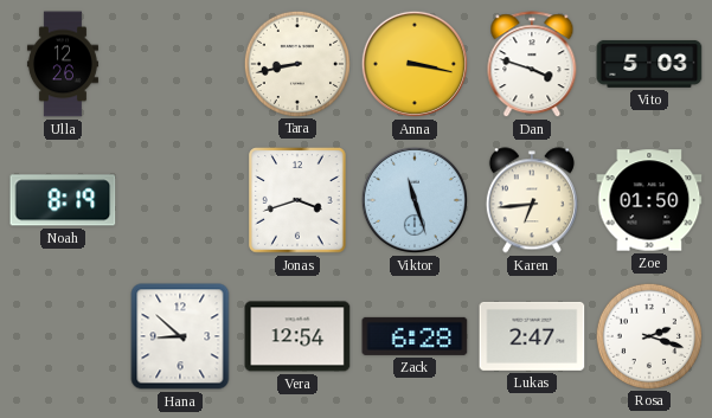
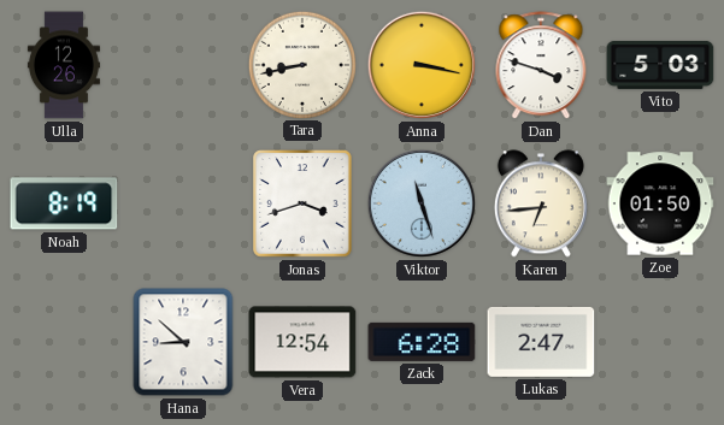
Rosa: 2:18 -> none (648, 335)
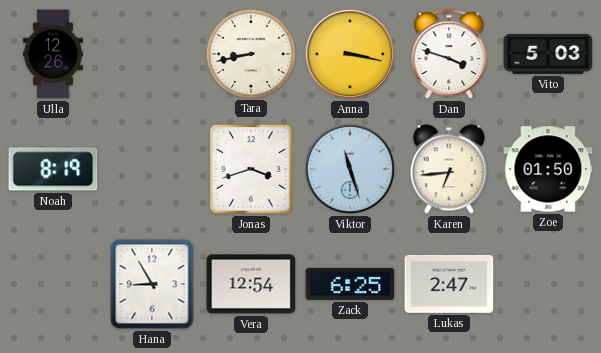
Hana: 8:52 -> 8:55 (152, 284)
Zack: 6:28 -> 6:25 (350, 284)
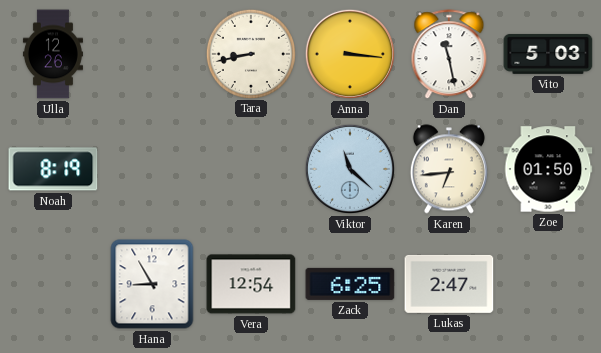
Anna: 3:17 -> 3:16 (350, 54)
Dan: 3:48 -> 11:28 (449, 55)
Jonas: 3:42 -> none (251, 169)
Viktor: 11:27 -> 11:22 (350, 169)
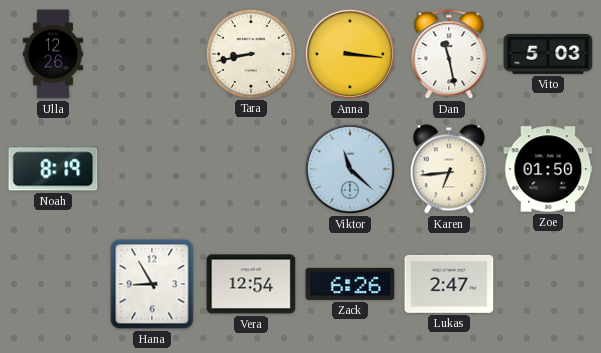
Zack: 6:25 -> 6:26 (350, 284)
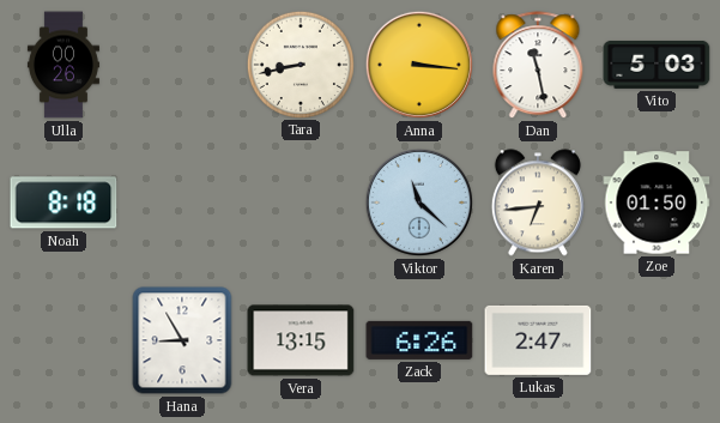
Ulla: 12:26 -> 00:26 (63, 65)
Noah: 8:19 -> 8:18 (63, 203)
Vera: 12:54 -> 13:15 (301, 340)
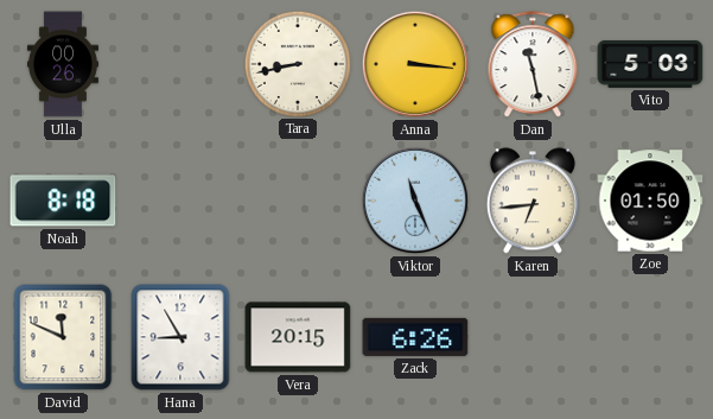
Viktor: 11:22 -> 11:26 (415, 201)
David: none -> 11:49 (63, 337)
Vera: 13:15 -> 20:15 (298, 337)
Lukas: 2:47 -> none (538, 340)
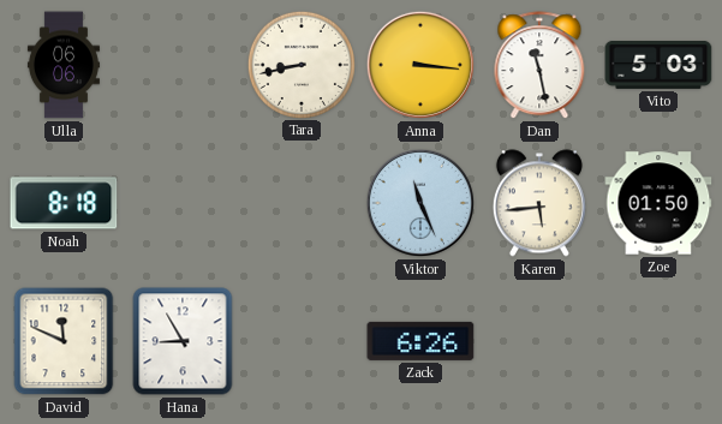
Ulla: 00:26 -> 06:06 (64, 65)
Karen: 6:44 -> 5:44 (539, 203)
Vera: 20:15 -> none (298, 337)
